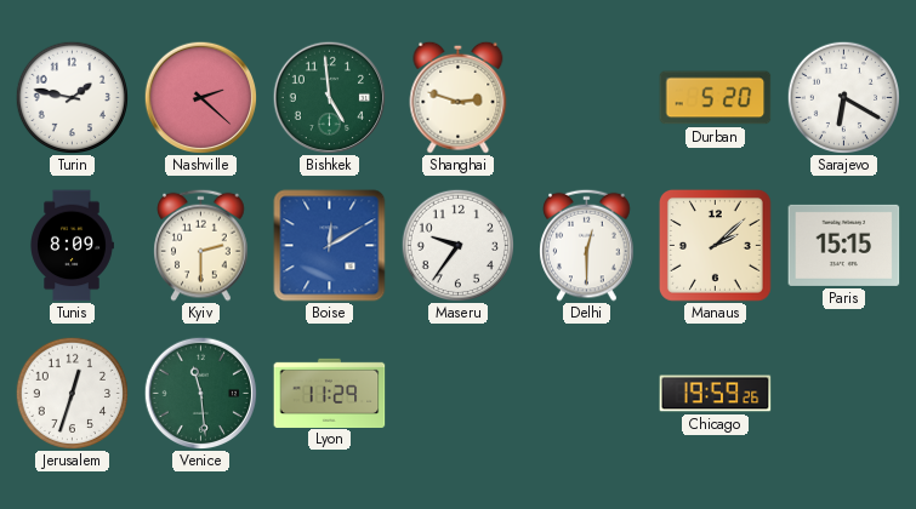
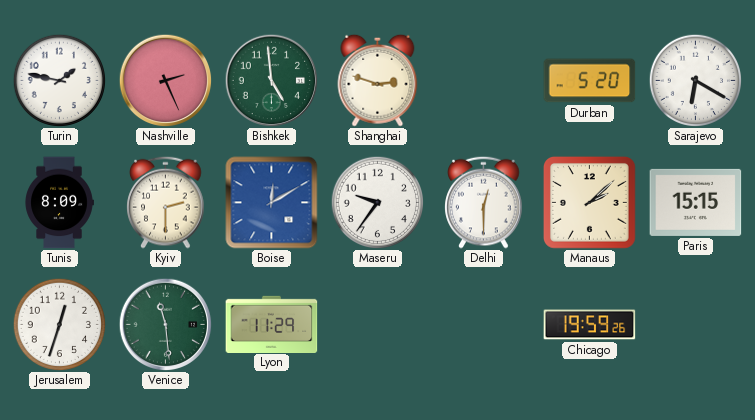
Nashville: 2:22 -> 2:26 (165, 80)
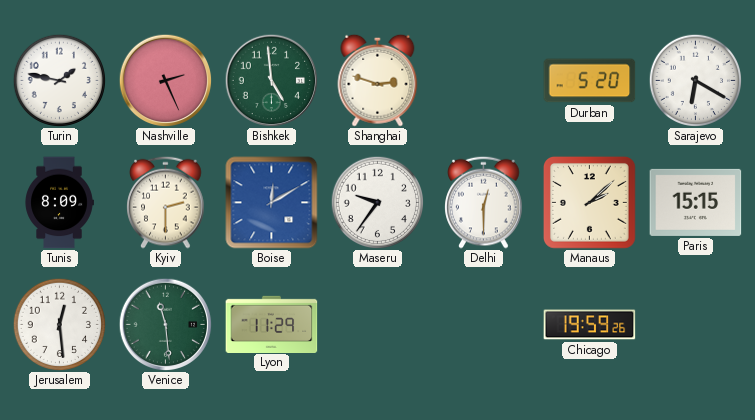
Jerusalem: 12:33 -> 12:29 (59, 324)
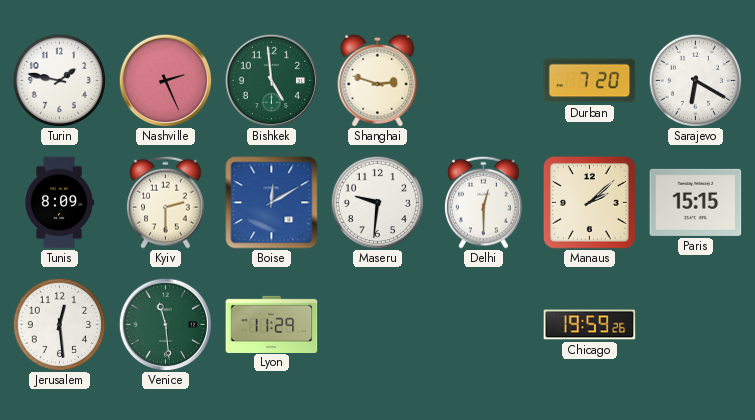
Durban: 5:20 -> 7:20 (590, 81)
Maseru: 9:36 -> 9:31 (377, 202)
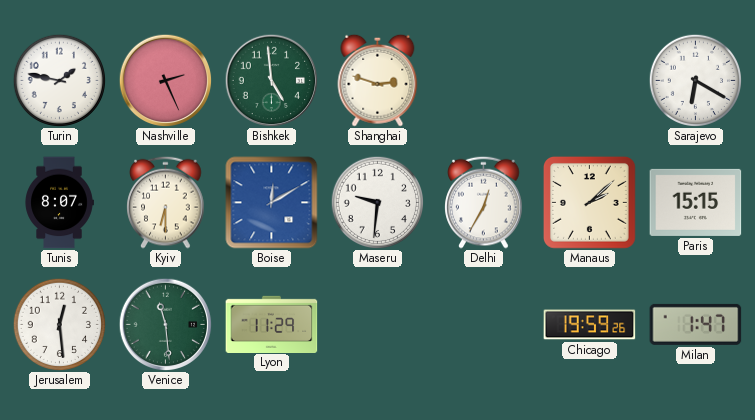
Durban: 7:20 -> none (590, 81)
Tunis: 8:09 -> 8:07 (59, 203)
Kyiv: 2:30 -> 6:30 (166, 202)
Delhi: 12:30 -> 12:35 (484, 202)
Milan: none -> 1:47 (696, 324)
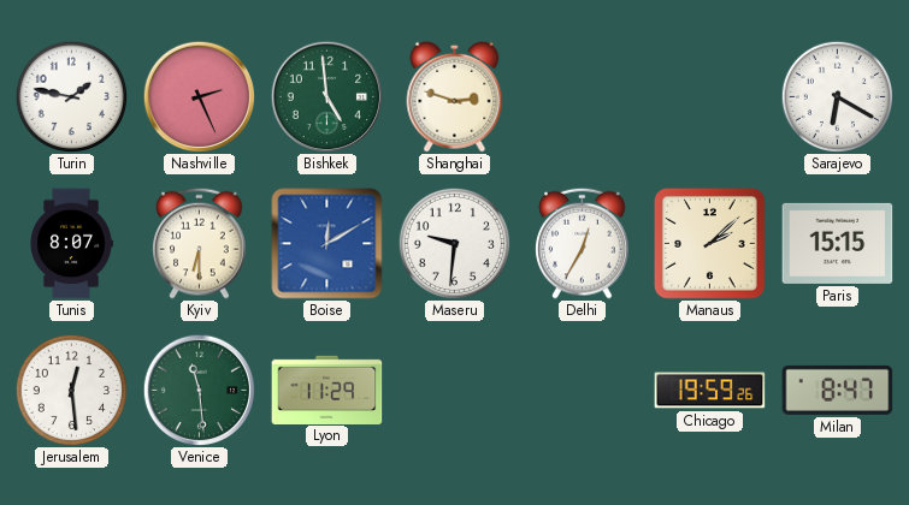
Milan: 1:47 -> 8:47 (838, 390)
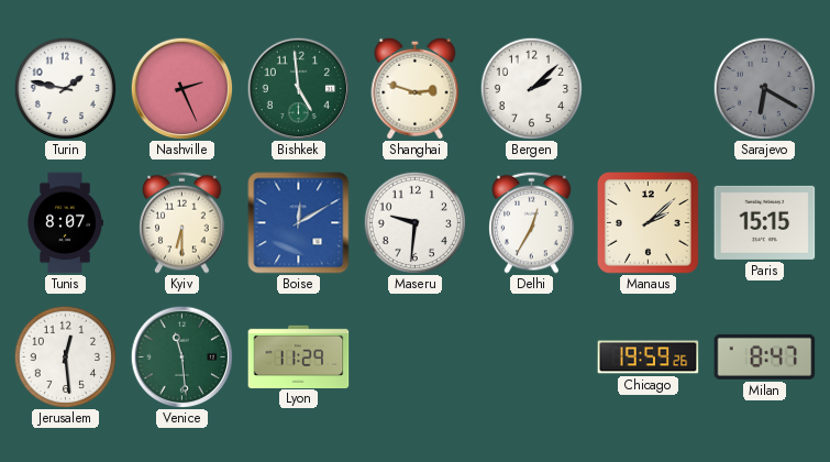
Bergen: none -> 2:08 (531, 88)
Sarajevo dial: white -> grey (764, 88)
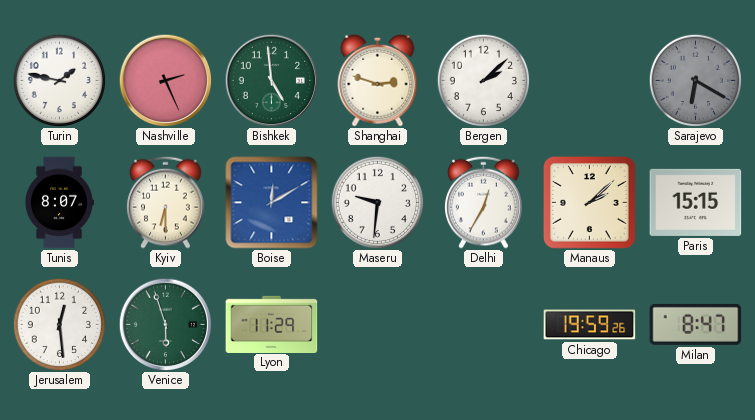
Venice: 11:29 -> 5:57 (165, 324)
